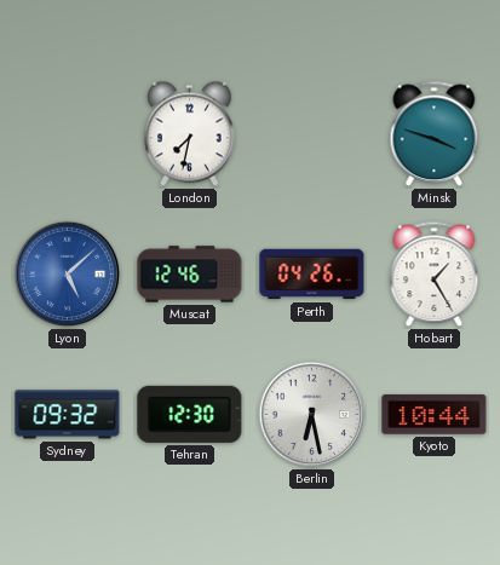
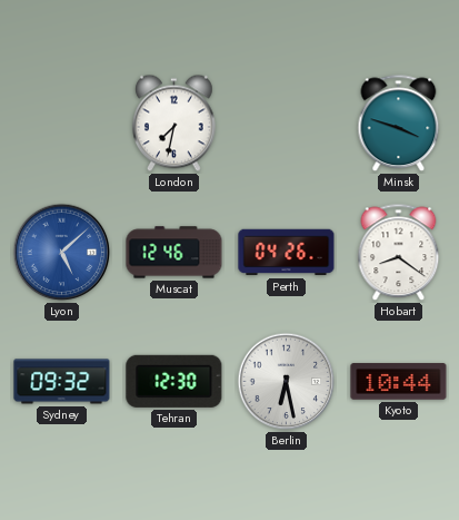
Hobart: 1:25 -> 8:21 (399, 253)
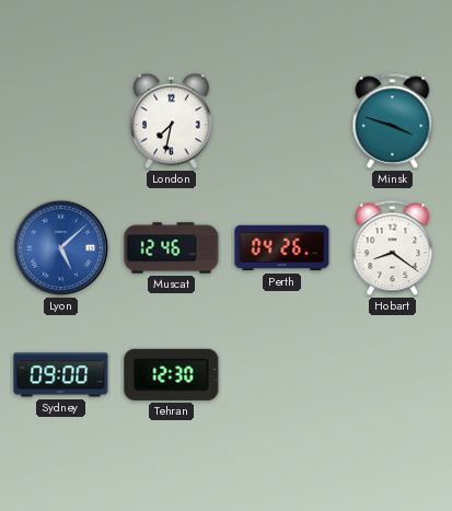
Sydney: 09:32 -> 09:00 (61, 375)
Berlin: 6:28 -> none (287, 382)
Kyoto: 10:44 -> none (399, 382)
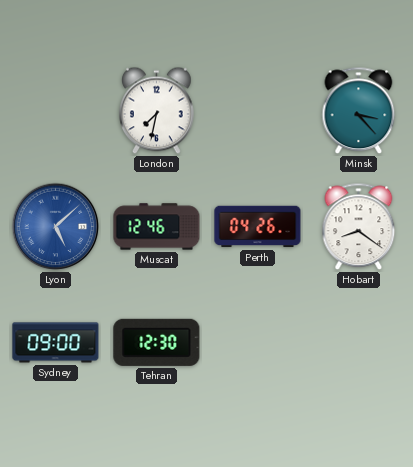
Minsk: 3:48 -> 3:23 (359, 111)
